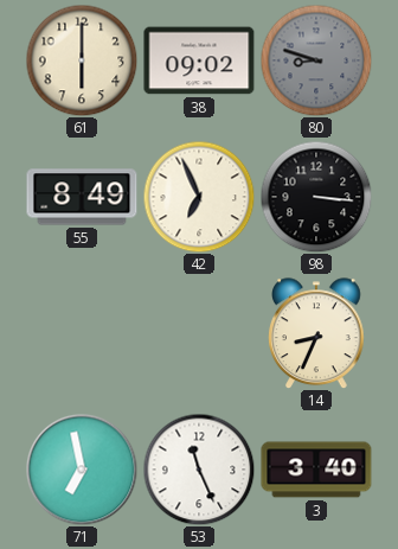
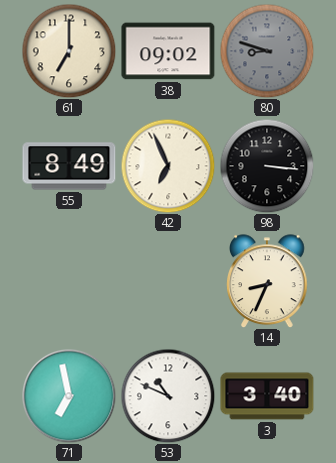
61: 6:00 -> 7:00 (69, 51)
53: 11:26 -> 10:49 (168, 396)
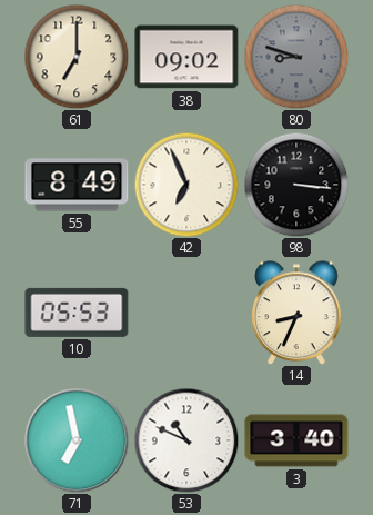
10: none -> 05:53 (77, 313)
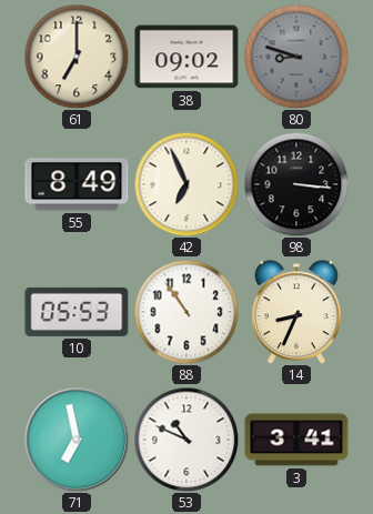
88: none -> 10:54 (186, 312)
3: 3:40 -> 3:41 (296, 440)
